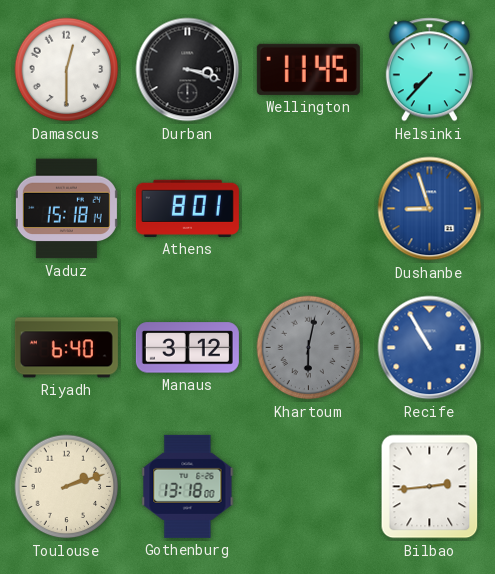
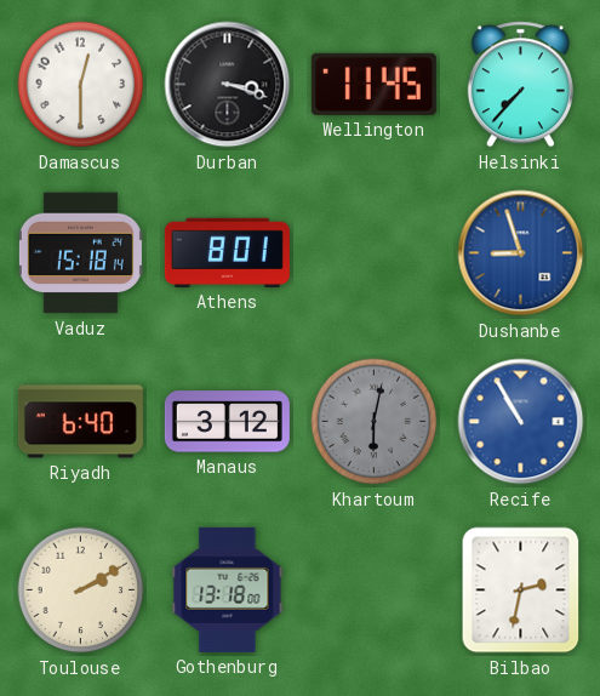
Toulouse: 2:12 -> 2:10 (81, 591)
Bilbao: 2:44 -> 2:32 (521, 591)
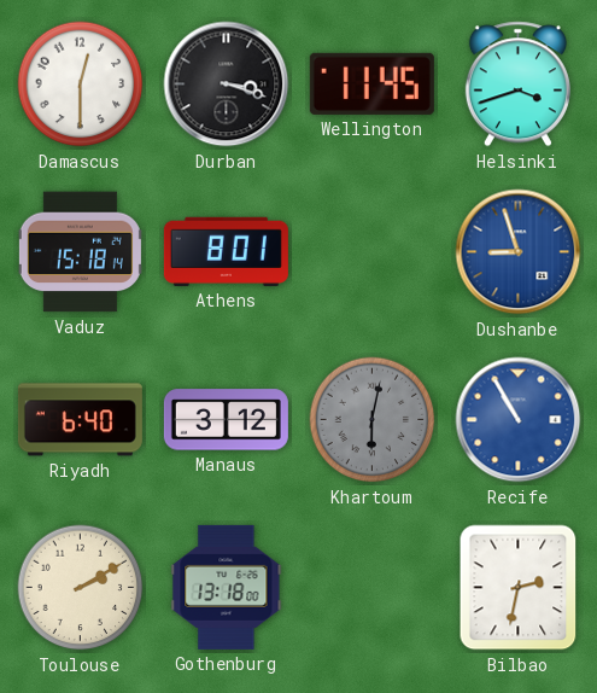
Helsinki: 7:37 -> 3:42 (517, 85)
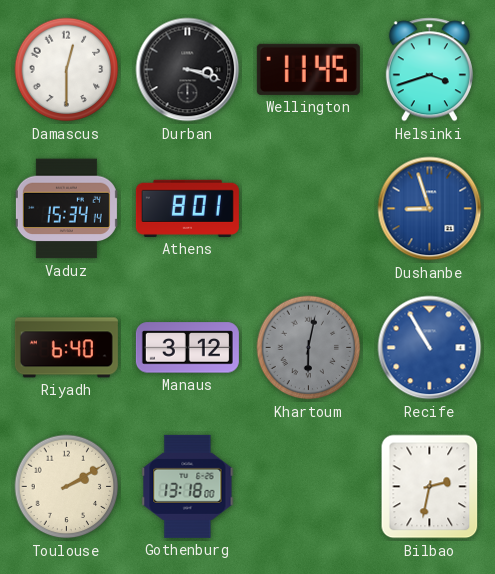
Vaduz: 15:18 -> 15:34 (66, 209)
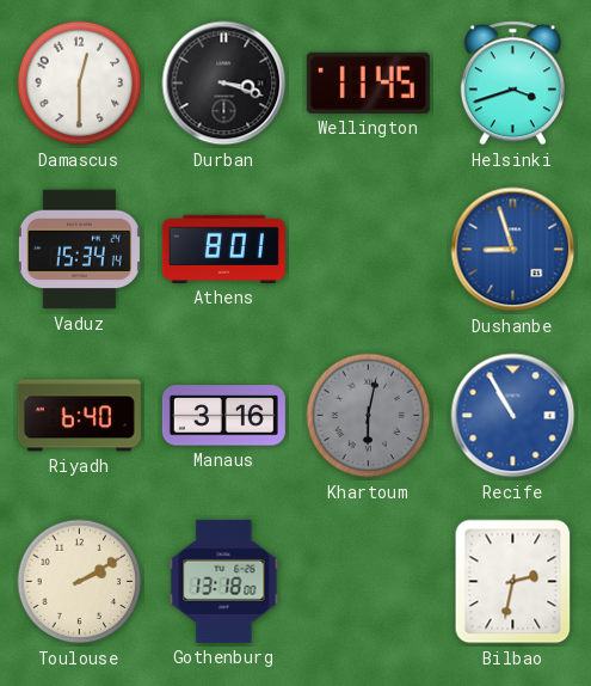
Manaus: 3:12 -> 3:16 (223, 416)
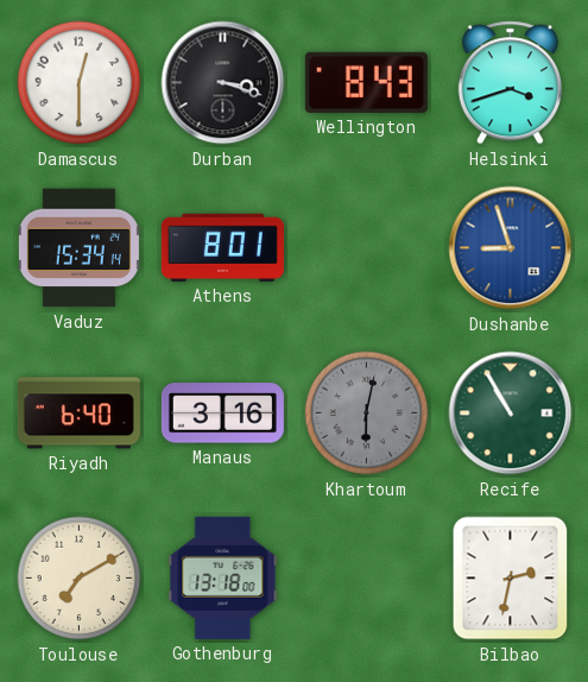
Wellington: 11:45 -> 8:43 (366, 82)
Recife dial: blue -> green (511, 413)
Toulouse: 2:10 -> 7:10 (80, 579)
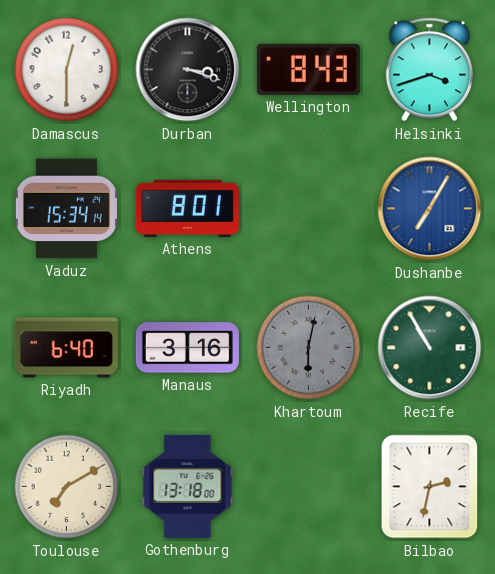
Dushanbe: 8:57 -> 7:05 (430, 209)
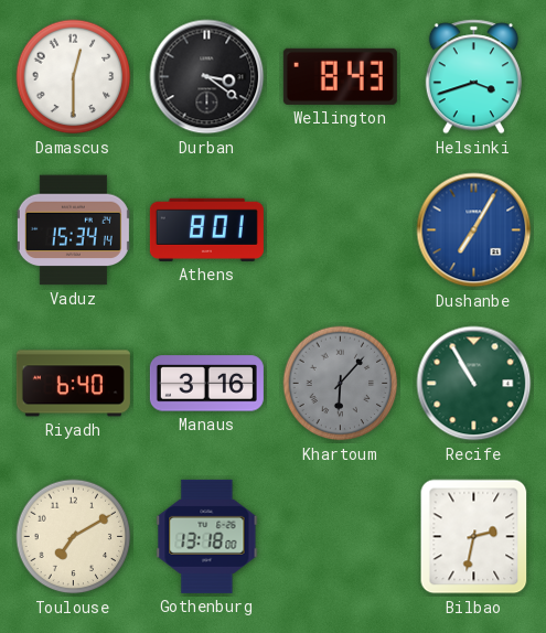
Durban: 3:18 -> 3:21 (207, 77)
Khartoum: 6:02 -> 6:07 (341, 384)
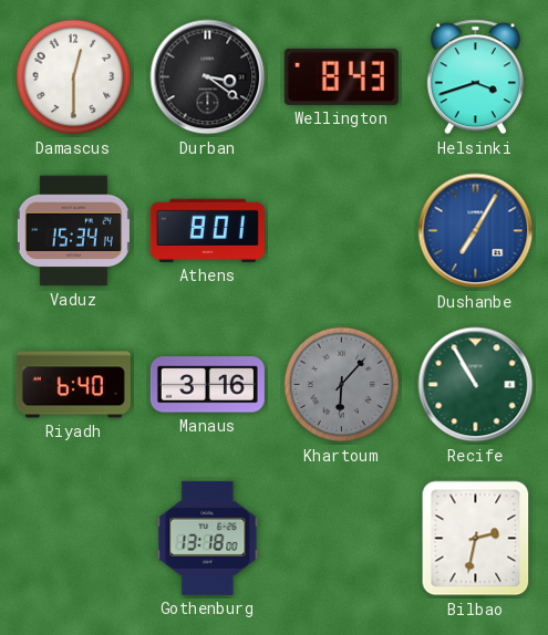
Toulouse: 7:10 -> none (74, 537)
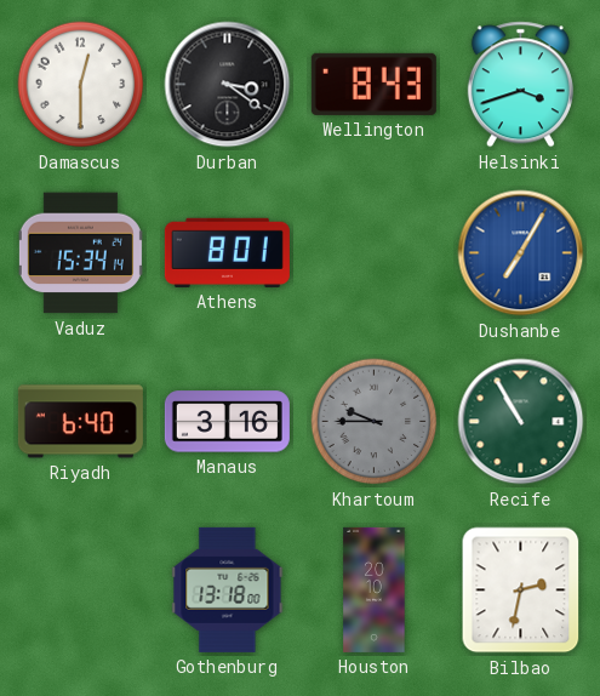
Khartoum: 6:07 -> 9:45 (375, 422)
Houston: none -> 20:10 (375, 589)
